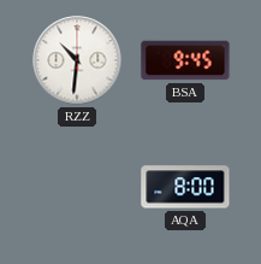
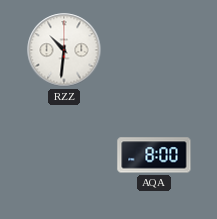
BSA: 9:45 -> none (185, 60)
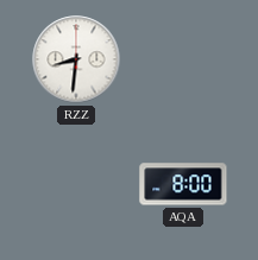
RZZ: 10:31 -> 8:31 (76, 59)
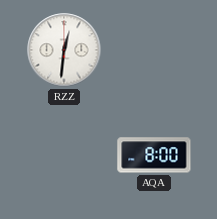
RZZ: 8:31 -> 12:31 (64, 50)
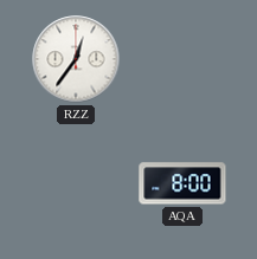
RZZ: 12:31 -> 12:36 (76, 59)
